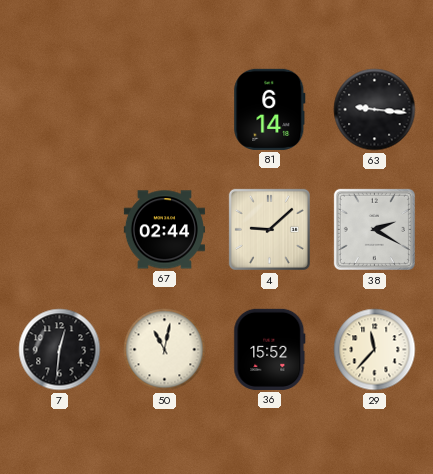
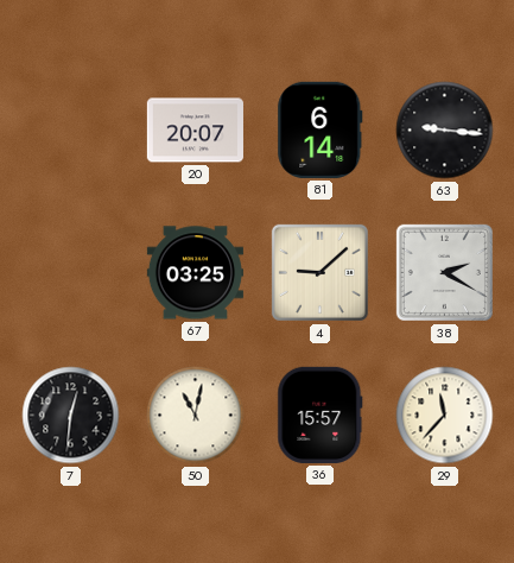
20: none -> 20:07 (195, 131)
67: 02:44 -> 03:25 (195, 273)
36: 15:52 -> 15:57 (321, 415)
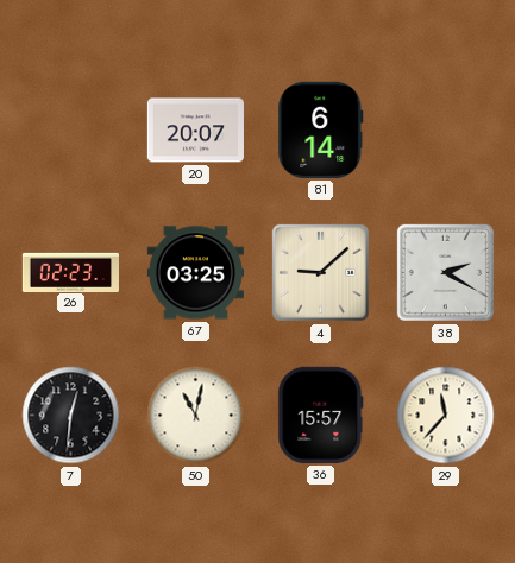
63: 9:16 -> none (445, 131)
26: none -> 02:23 (70, 272)
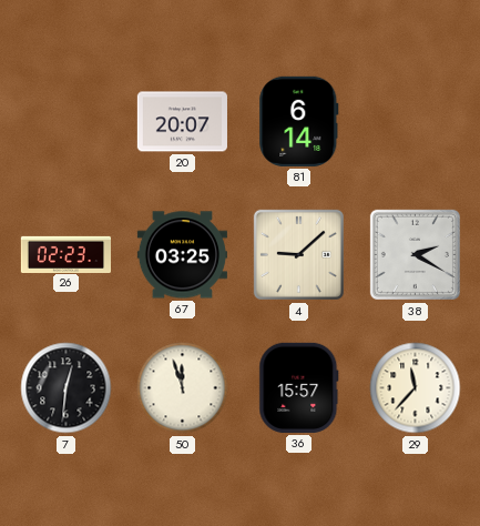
50: 11:02 -> 11:57 (183, 388)
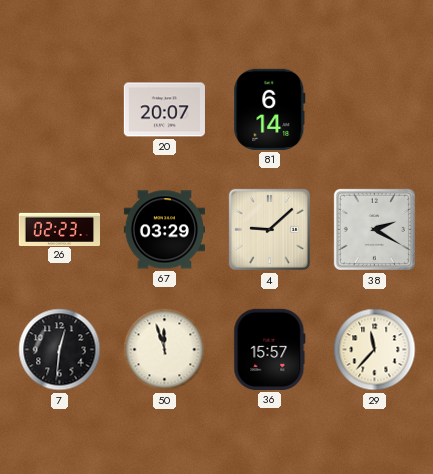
67: 03:25 -> 03:29 (164, 230)
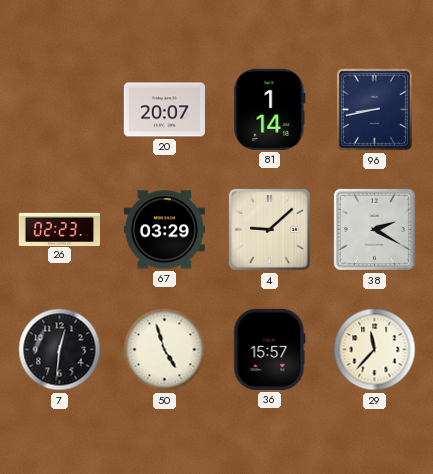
81: 6:14 -> 1:14 (270, 109)
96: none -> 8:43 (374, 109)
50: 11:57 -> 4:57 (165, 350)
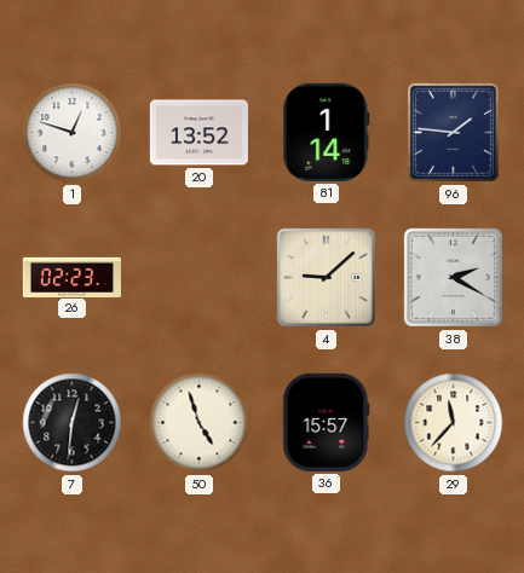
1: none -> 12:48 (73, 133)
20: 20:07 -> 13:52 (198, 133)
96: 8:43 -> 1:46 (453, 132)
67: 03:29 -> none (164, 230)
